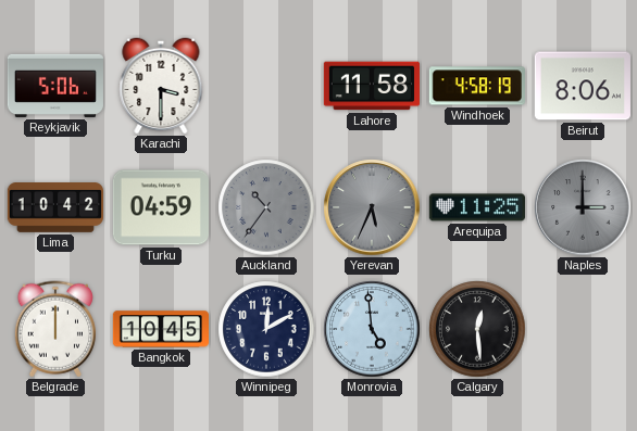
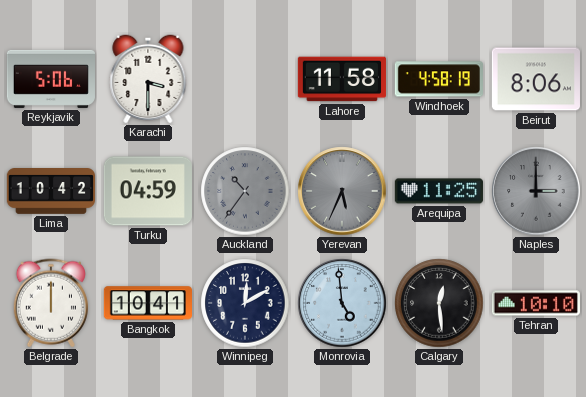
Bangkok: 10:45 -> 10:41 (147, 303)
Tehran: none -> 10:10 (536, 303)
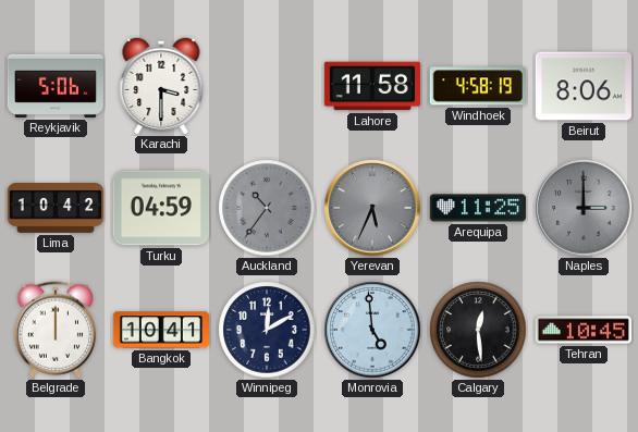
Tehran: 10:10 -> 10:45 (584, 330)
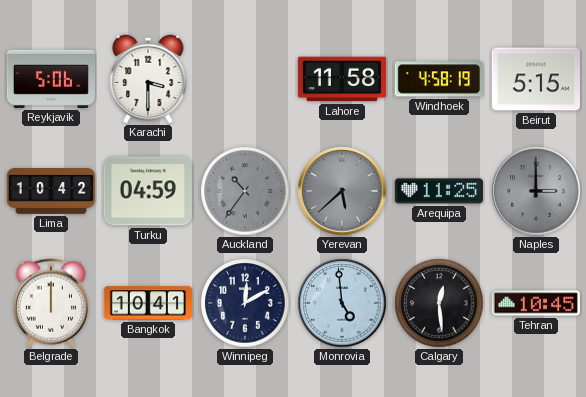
Beirut: 8:06 -> 5:15 (536, 79)
Yerevan: 5:34 -> 5:38 (342, 191)
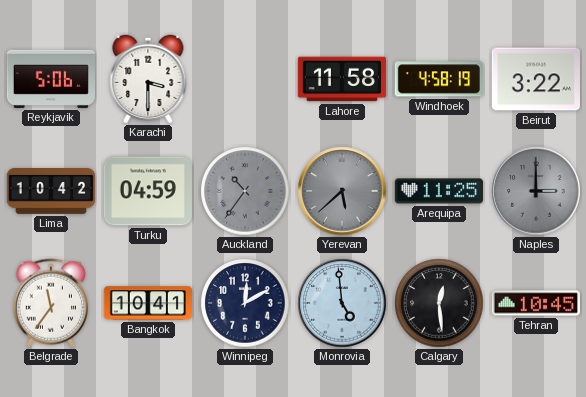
Beirut: 5:15 -> 3:22 (536, 79)
Belgrade: 12:00 -> 11:36 (51, 303)
